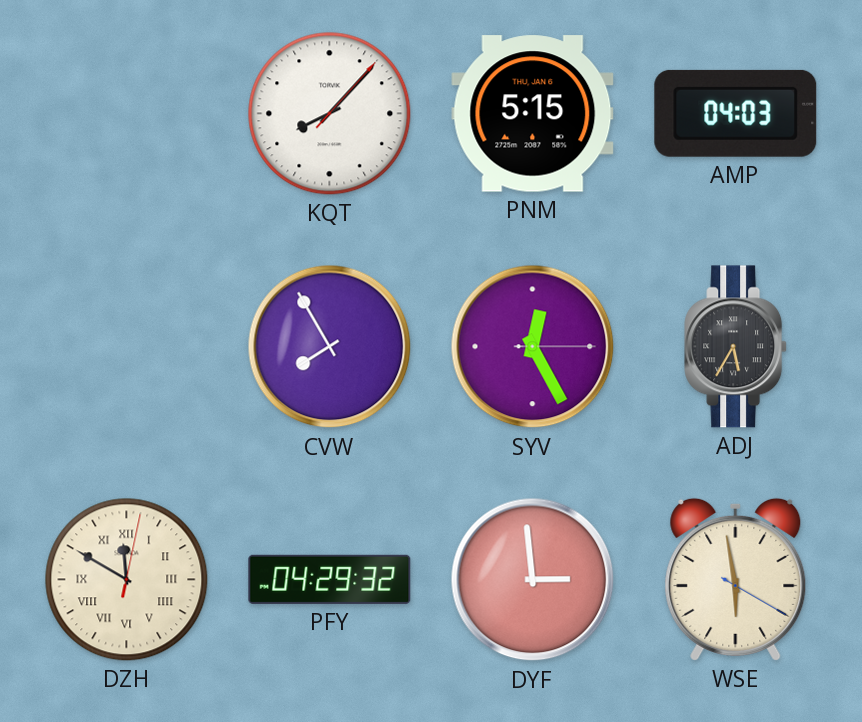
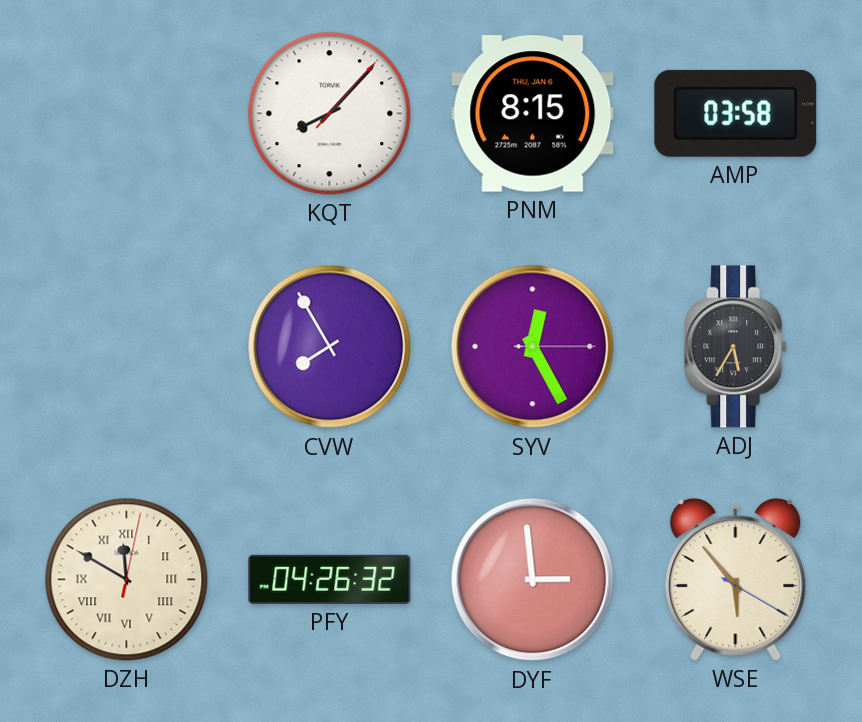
PNM: 5:15 -> 8:15 (533, 114)
AMP: 04:03 -> 03:58 (736, 113)
PFY: 04:29 -> 04:26 (330, 579)
WSE: 5:58 -> 5:53 (736, 579)
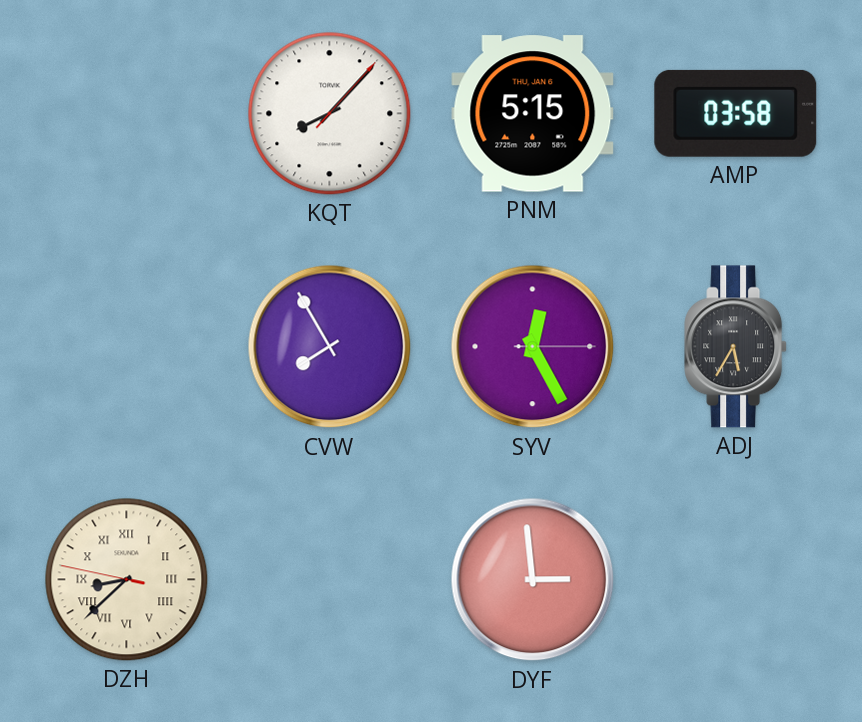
PNM: 8:15 -> 5:15 (533, 114)
DZH: 11:50 -> 8:37 (127, 580)
PFY: 04:26 -> none (330, 579)
WSE: 5:53 -> none (736, 579)
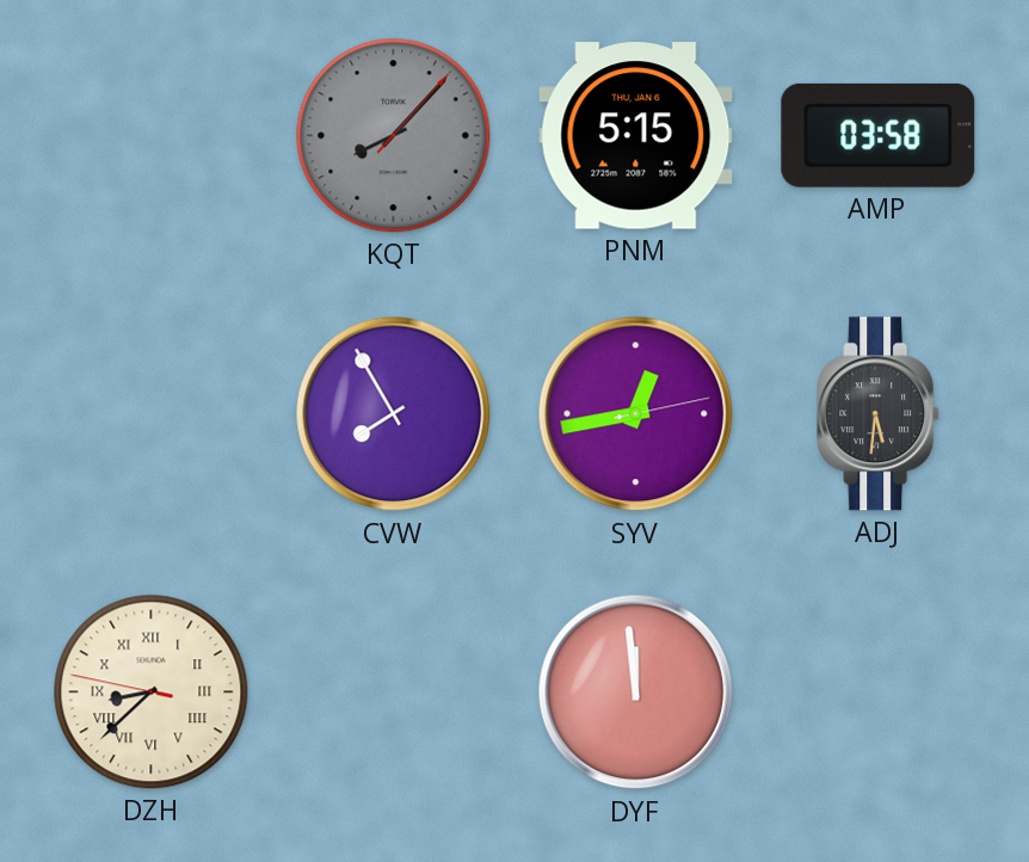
KQT dial: white -> grey (394, 136)
SYV: 12:25 -> 12:43 (636, 414)
ADJ: 5:35 -> 5:31 (879, 414)
DYF: 2:59 -> 11:59 (636, 692)
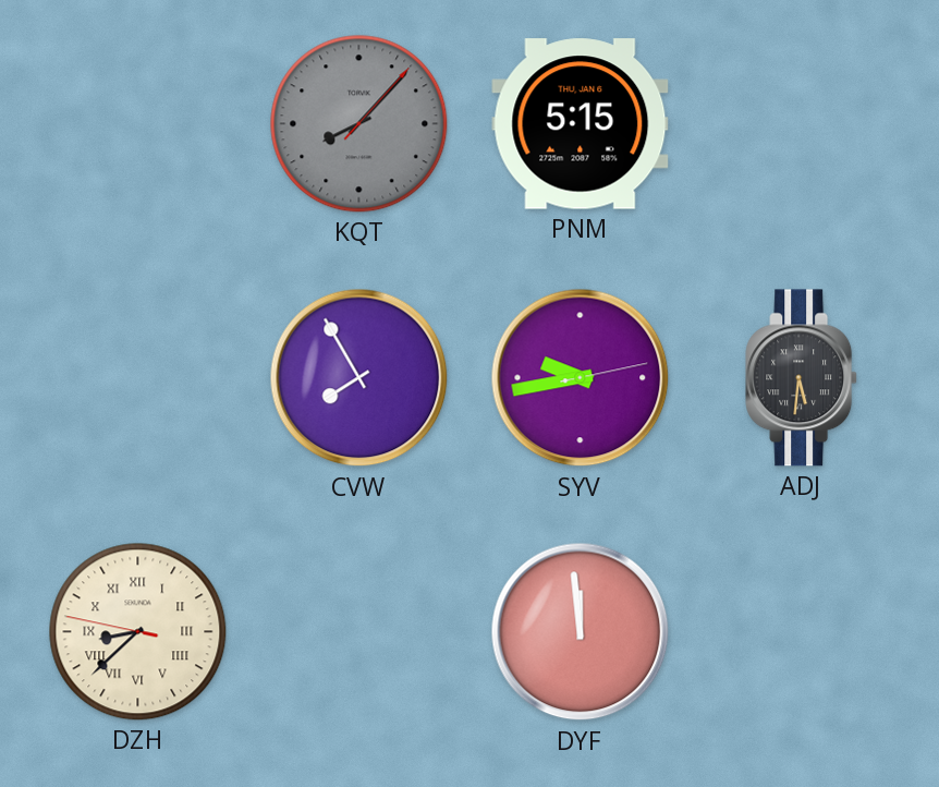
AMP: 03:58 -> none (879, 135)
SYV: 12:43 -> 9:43 (581, 378)
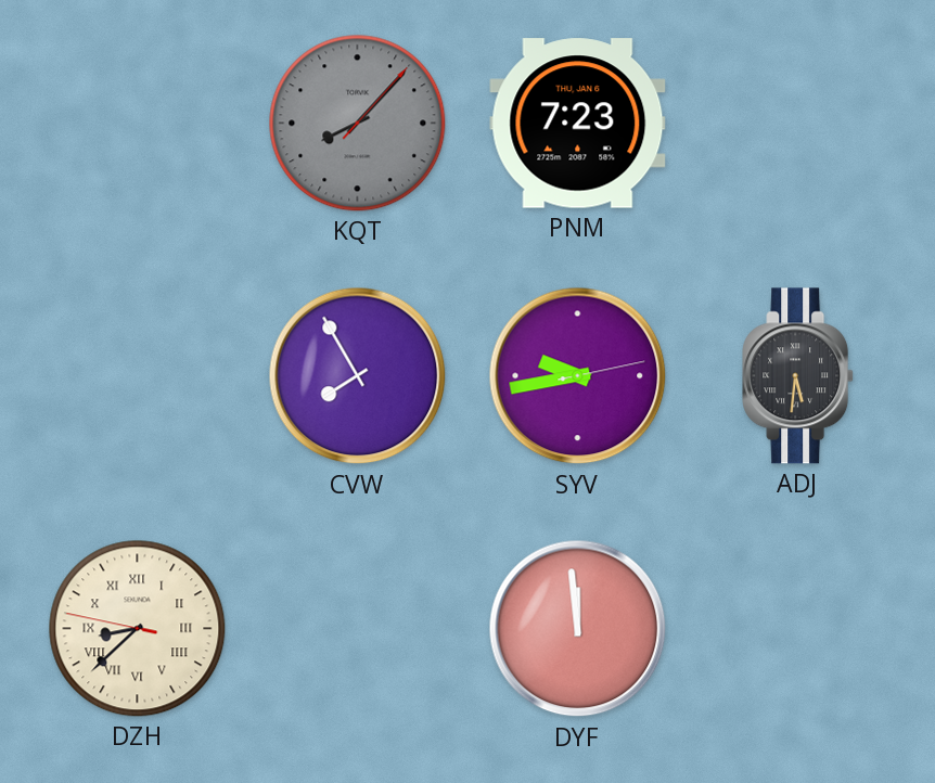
PNM: 5:15 -> 7:23 (578, 124)
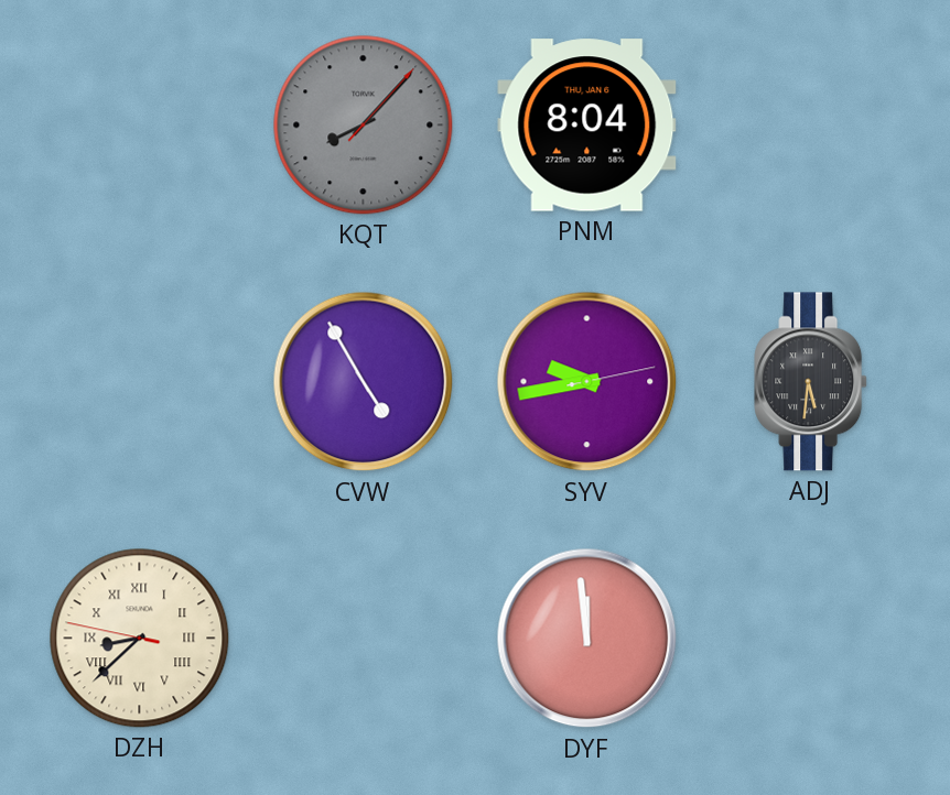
PNM: 7:23 -> 8:04 (587, 126)
CVW: 7:55 -> 4:55 (364, 382)
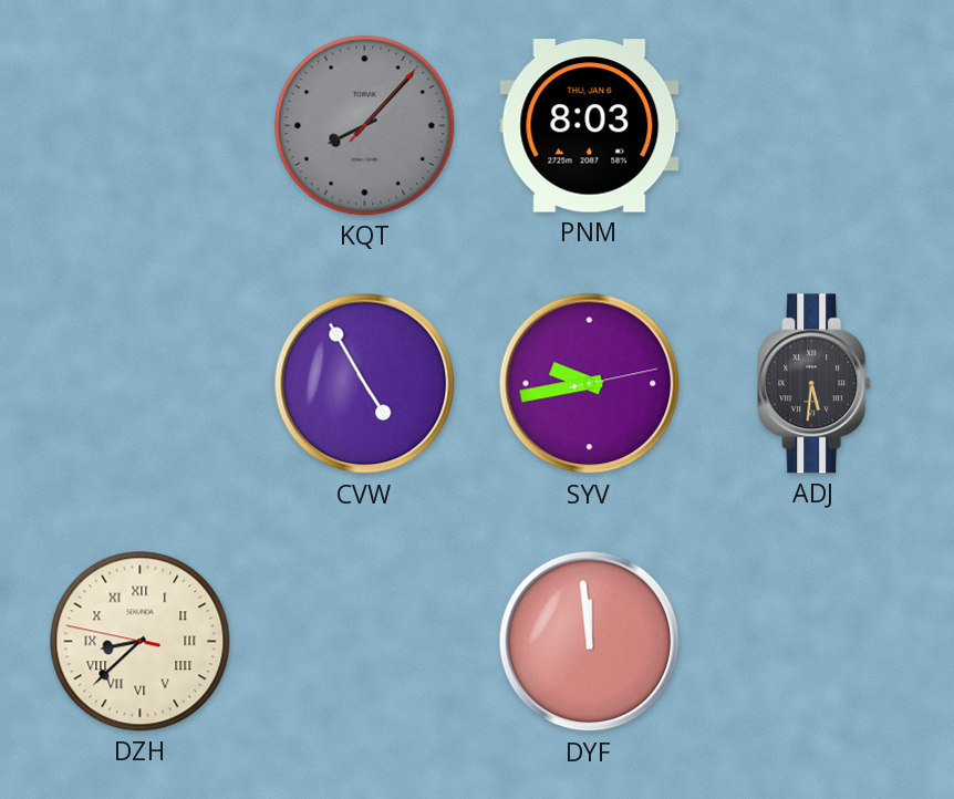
PNM: 8:04 -> 8:03 (590, 126)
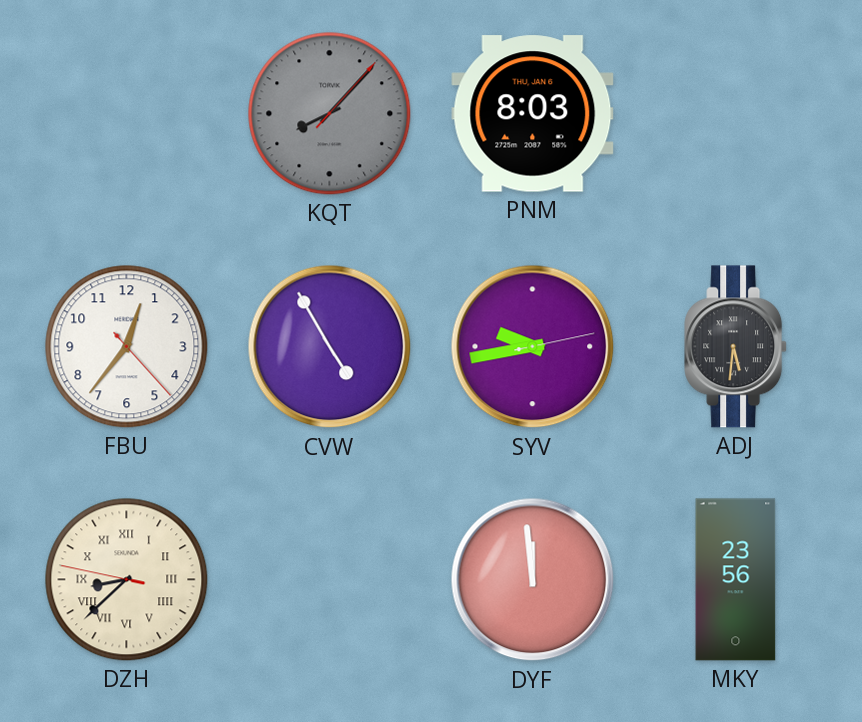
FBU: none -> 12:36 (127, 347)
MKY: none -> 23:56 (736, 580)
